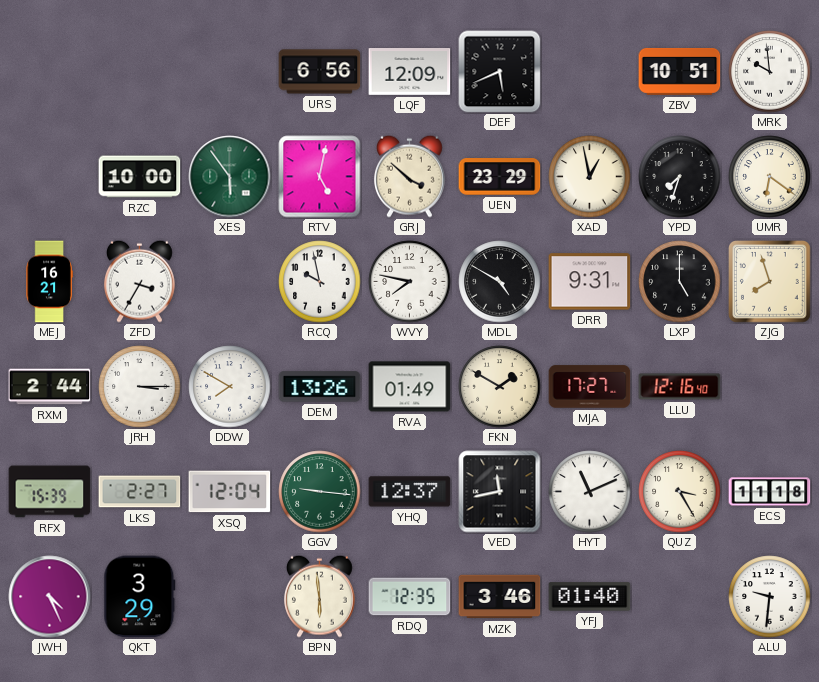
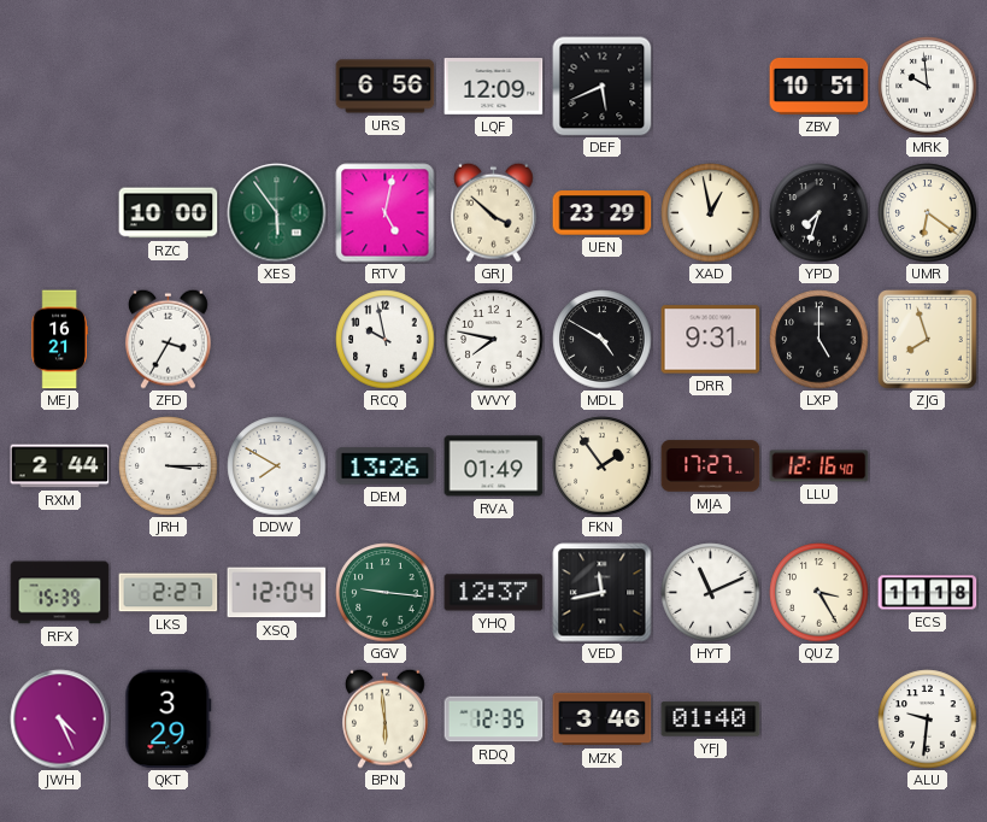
FKN: 1:50 -> 1:54 (603, 466)
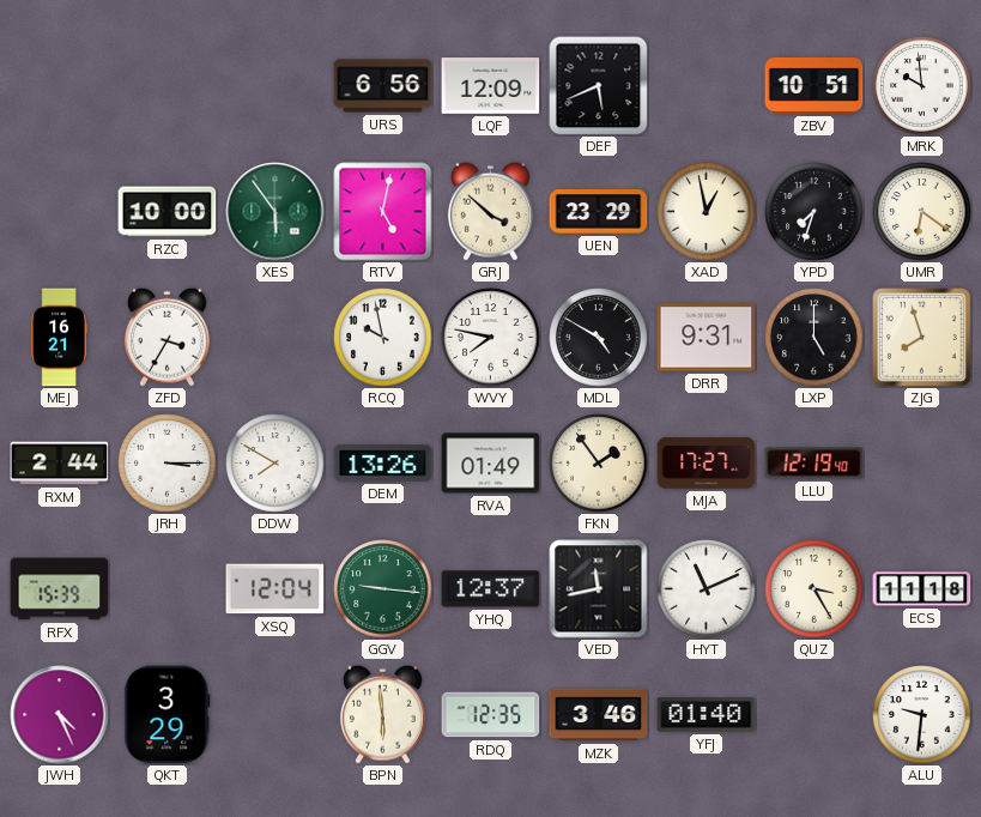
LLU: 12:16 -> 12:19 (815, 464)
LKS: 2:27 -> none (169, 593)
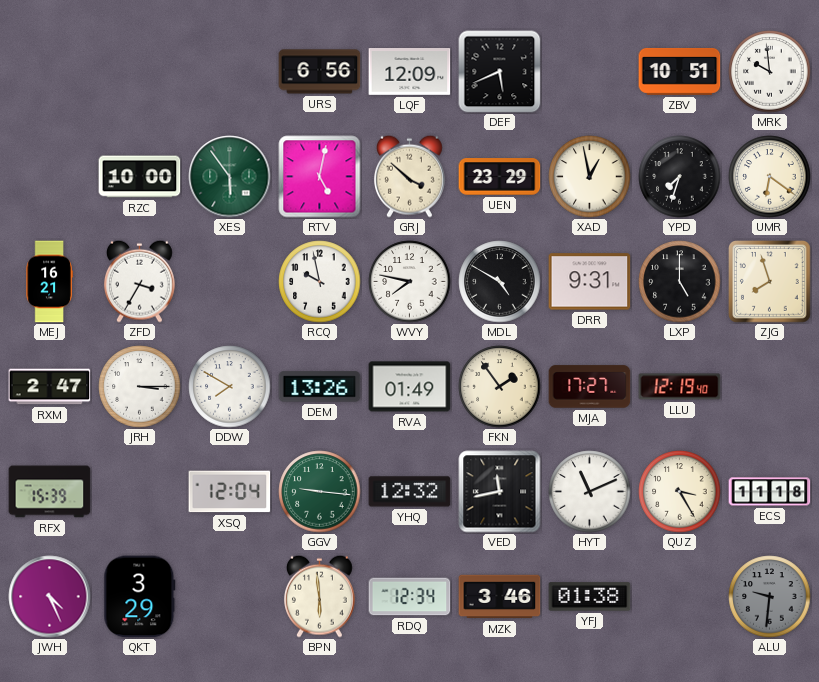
RXM: 2:44 -> 2:47 (50, 387)
YHQ: 12:37 -> 12:32 (410, 492)
RDQ: 12:35 -> 12:34 (410, 597)
YFJ: 01:40 -> 01:38 (590, 597)
ALU dial: white -> grey (770, 597)
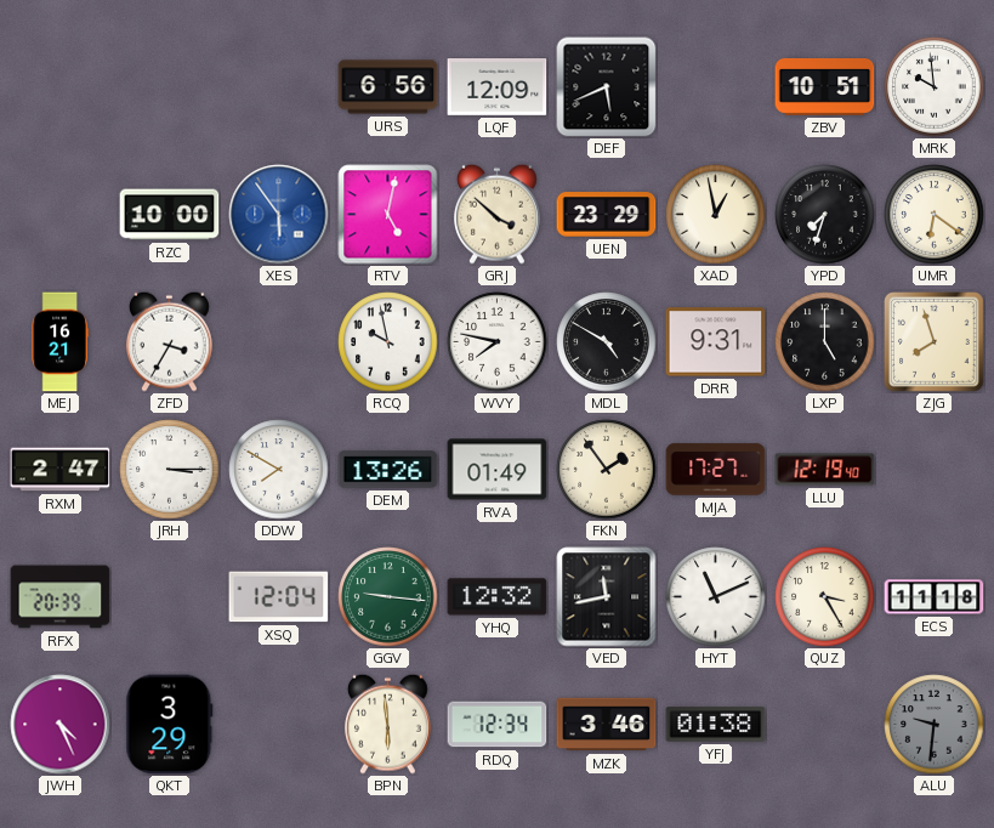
XES dial: green -> blue (279, 215)
RFX: 15:39 -> 20:39 (61, 597)
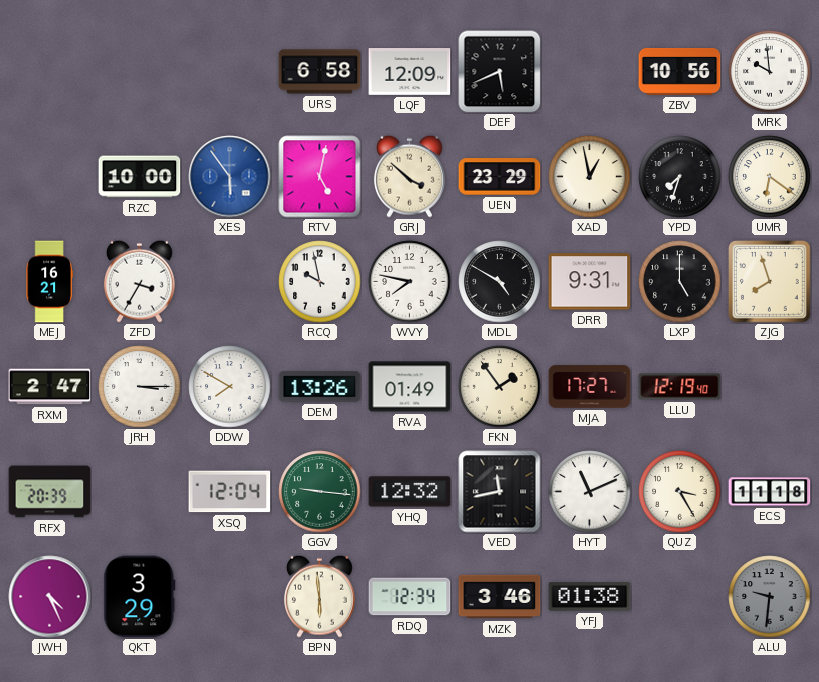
URS: 6:56 -> 6:58 (320, 72)
ZBV: 10:51 -> 10:56 (680, 72)
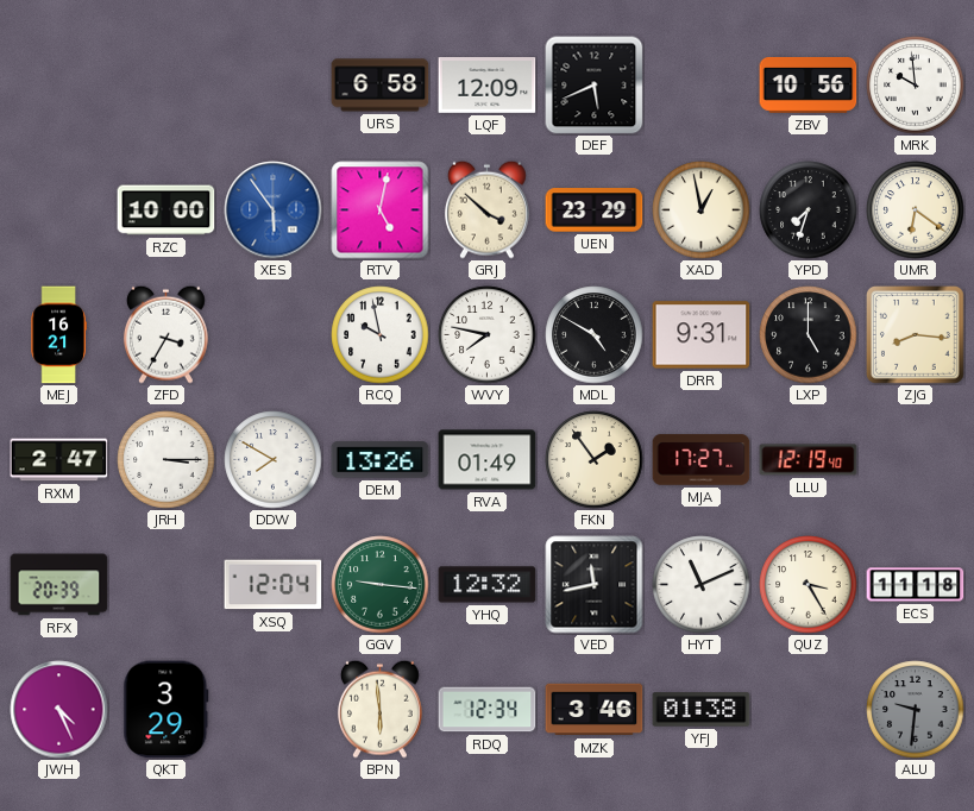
ZJG: 7:57 -> 8:16 (916, 335)
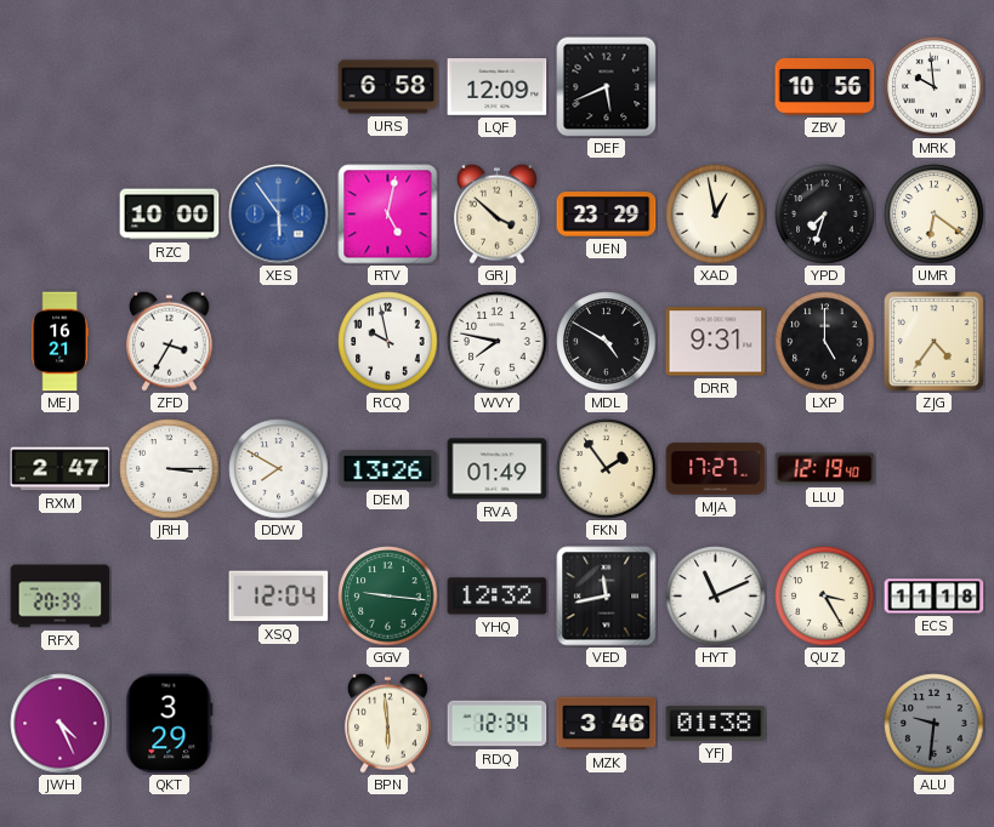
ZJG: 8:16 -> 4:36 (935, 342)
